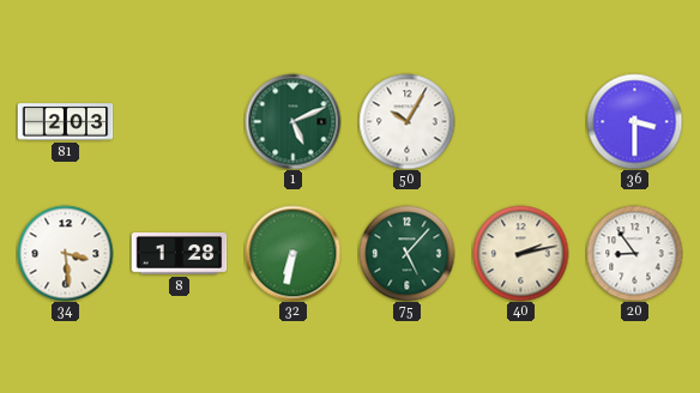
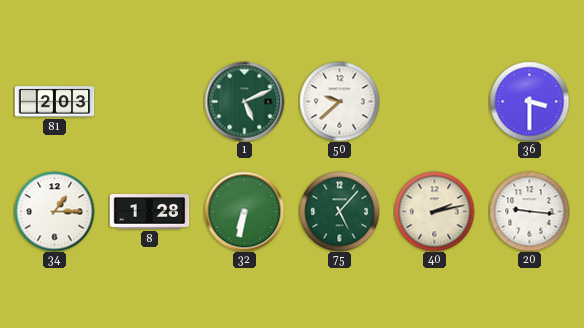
50: 10:05 -> 9:38 (339, 101)
34: 3:29 -> 1:15 (54, 211)
20: 8:54 -> 9:16 (529, 211)
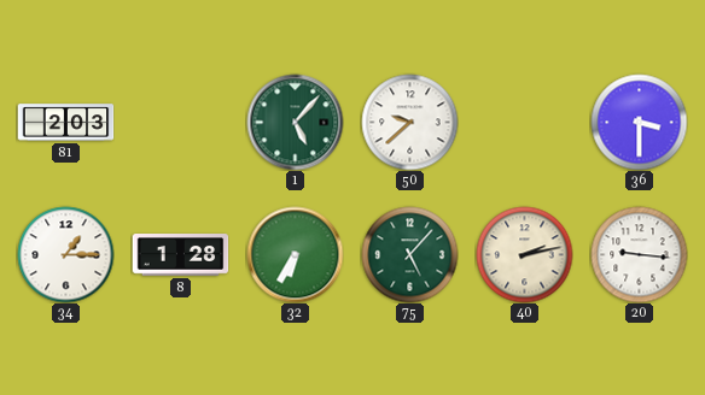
1: 5:11 -> 5:07 (295, 122)
32: 6:32 -> 6:35 (295, 254)
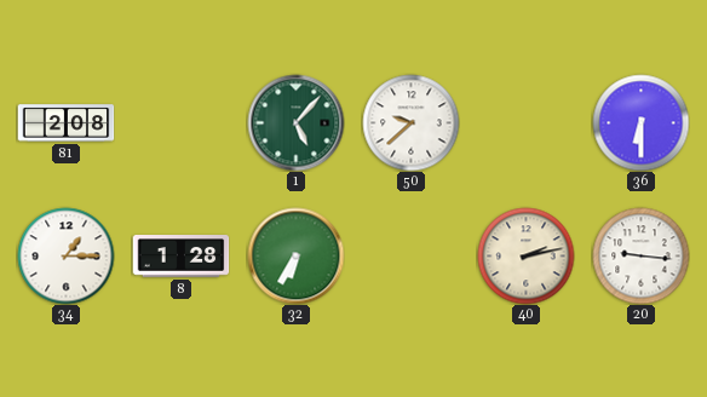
81: 2:03 -> 2:08 (65, 123)
36: 3:30 -> 6:30 (640, 122)
75: 5:07 -> none (409, 254)
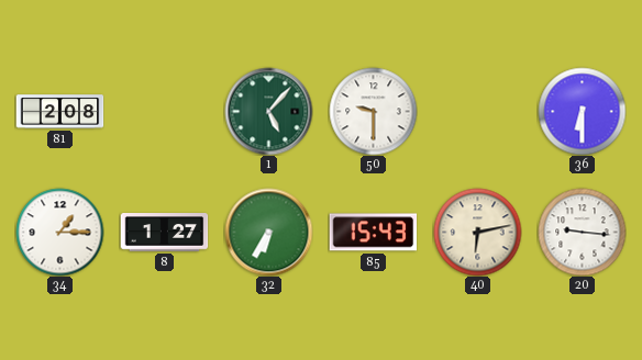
50: 9:38 -> 9:30 (373, 111)
8: 1:28 -> 1:27 (164, 233)
85: none -> 15:43 (373, 233)
40: 2:13 -> 6:13 (477, 232)
